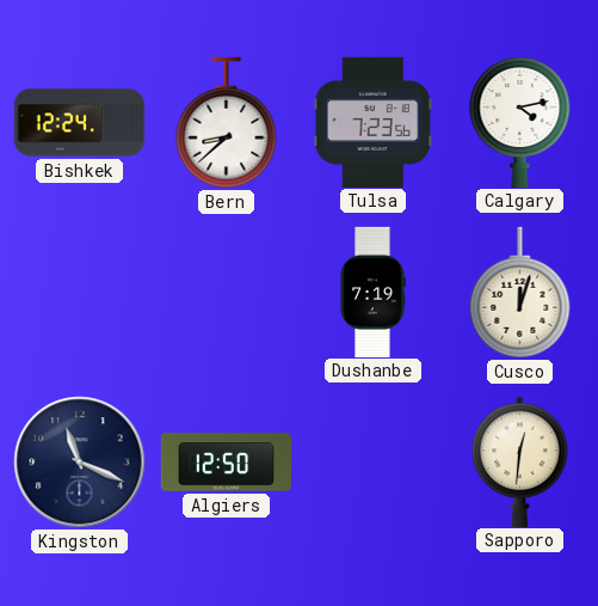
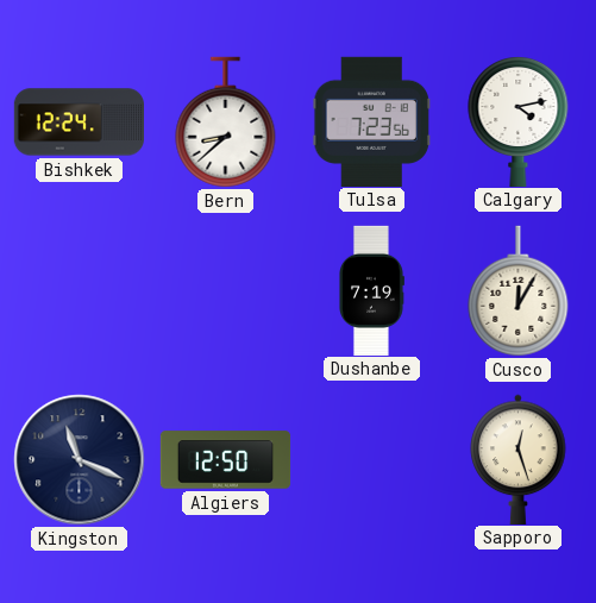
Cusco: 12:03 -> 12:05 (519, 291)
Sapporo: 12:31 -> 12:27 (519, 459)
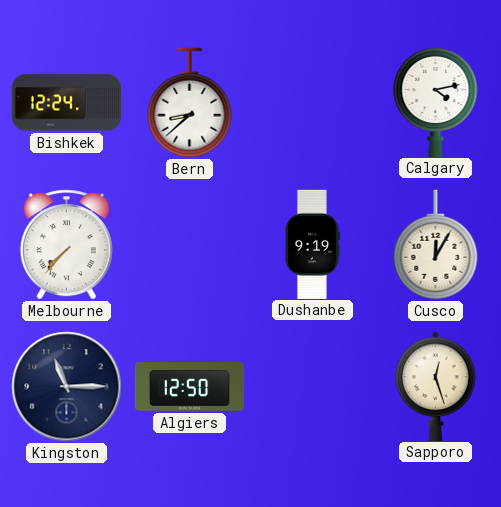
Tulsa: 7:23 -> none (371, 121)
Melbourne: none -> 7:37 (66, 245)
Dushanbe: 7:19 -> 9:19 (313, 244)
Kingston: 11:19 -> 11:15 (67, 387)
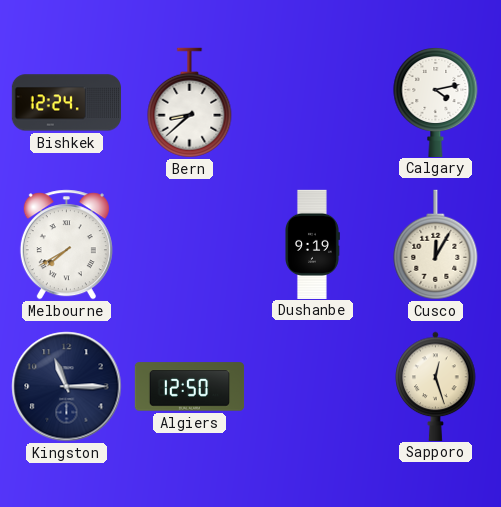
Melbourne: 7:37 -> 7:40 (66, 245)
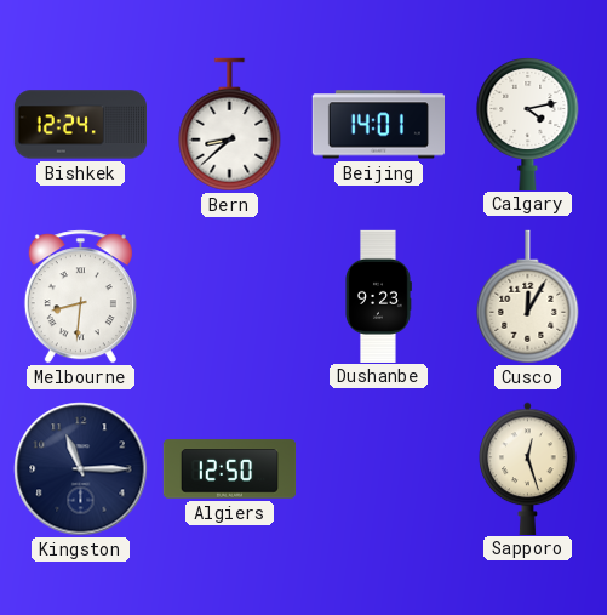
Beijing: none -> 14:01 (378, 125)
Melbourne: 7:40 -> 8:31 (80, 297)
Dushanbe: 9:19 -> 9:23 (379, 296)
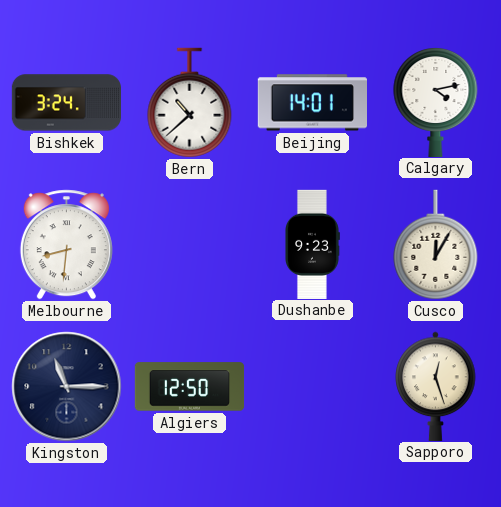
Bishkek: 12:24 -> 3:24 (67, 103)
Bern: 8:38 -> 10:38 (190, 103)
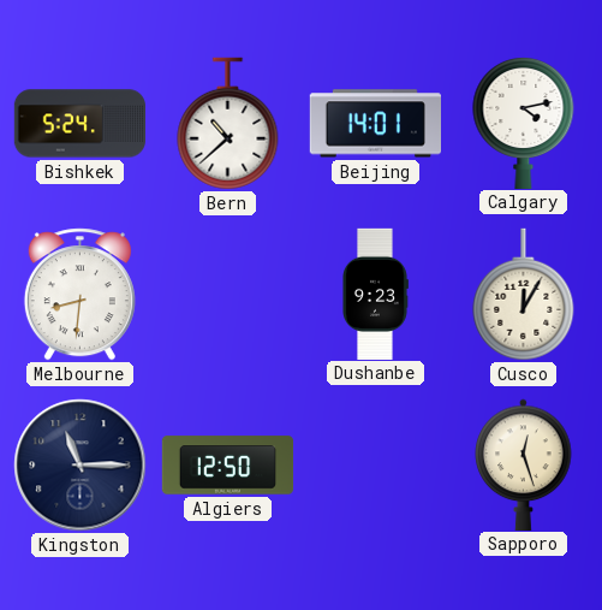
Bishkek: 3:24 -> 5:24 (81, 124)
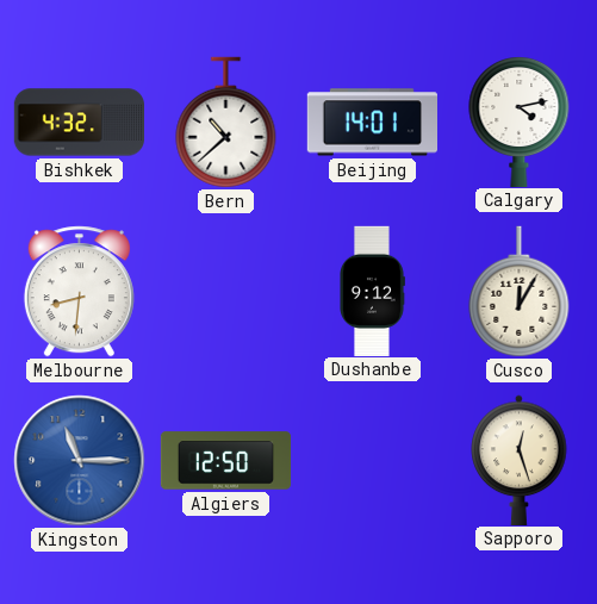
Bishkek: 5:24 -> 4:32 (80, 123)
Dushanbe: 9:23 -> 9:12 (373, 291)
Kingston dial: navy -> blue (80, 461)
